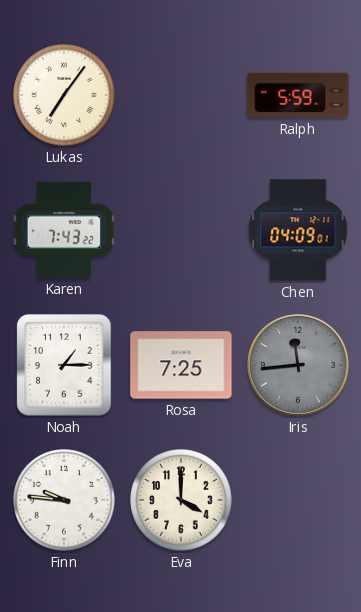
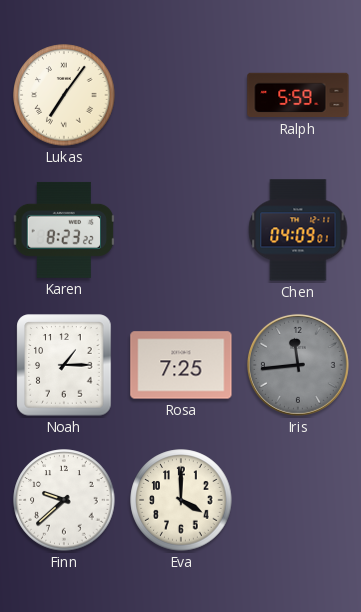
Karen: 7:43 -> 8:23 (64, 230)
Finn: 9:46 -> 9:38 (64, 500)
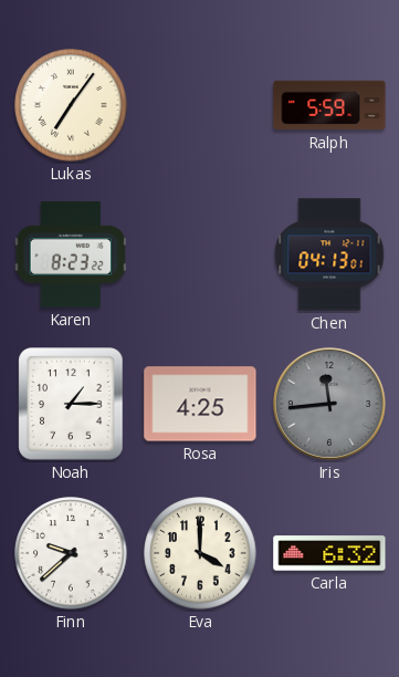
Chen: 04:09 -> 04:13 (329, 254)
Rosa: 7:25 -> 4:25 (200, 404)
Carla: none -> 6:32 (329, 553)
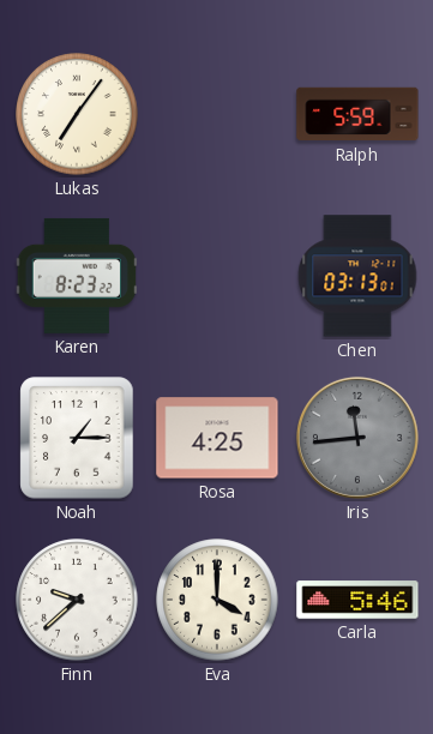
Chen: 04:13 -> 03:13 (357, 276)
Carla: 6:32 -> 5:46 (357, 600)
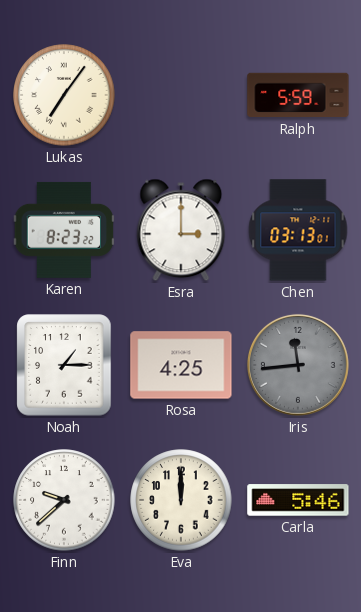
Esra: none -> 3:00 (181, 230)
Eva: 4:00 -> 12:00 (181, 500)
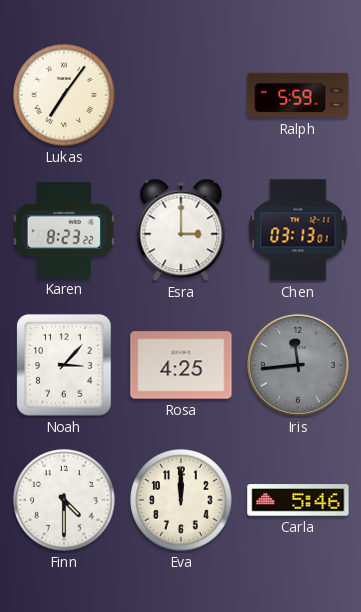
Noah: 1:15 -> 3:07 (64, 365)
Finn: 9:38 -> 4:30 (64, 500)
